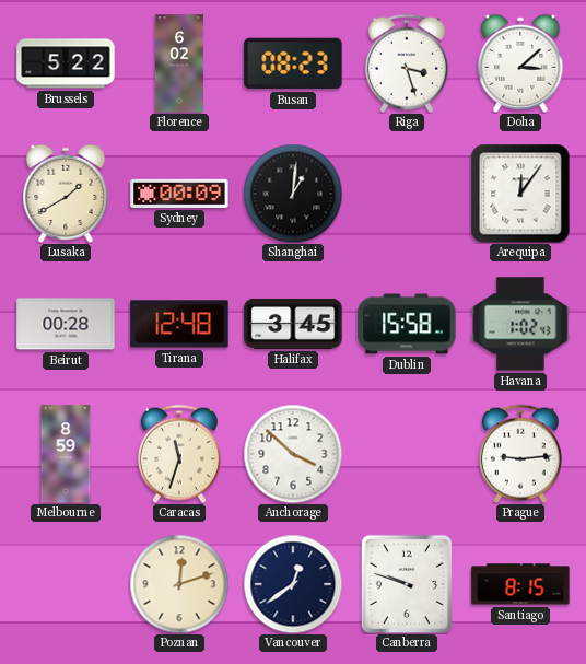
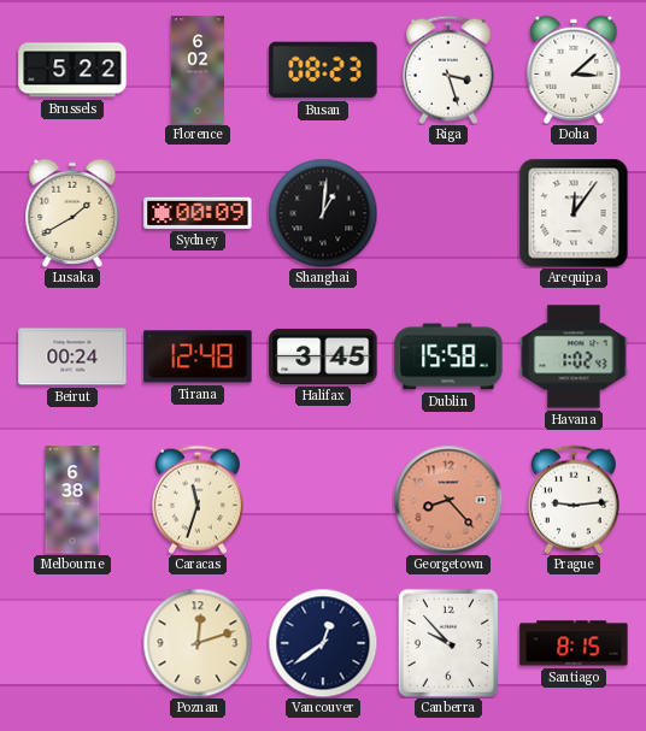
Beirut: 00:28 -> 00:24 (72, 356)
Melbourne: 8:59 -> 6:38 (72, 500)
Anchorage: 3:52 -> none (293, 454)
Georgetown: none -> 8:23 (448, 500)
Canberra: 9:48 -> 9:53 (448, 643)
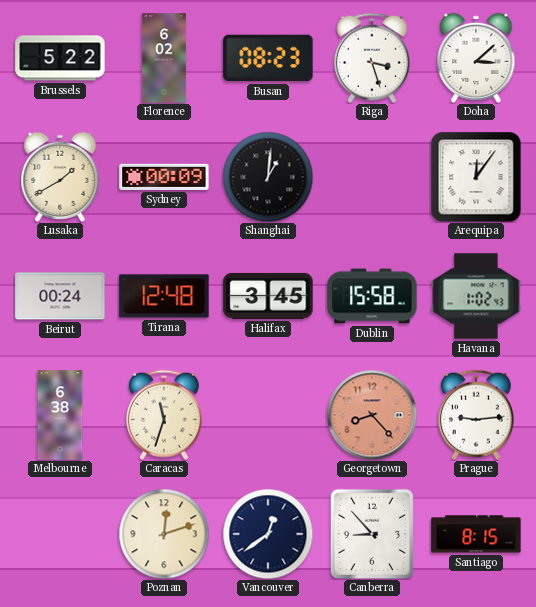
Canberra: 9:53 -> 8:53 (372, 534)
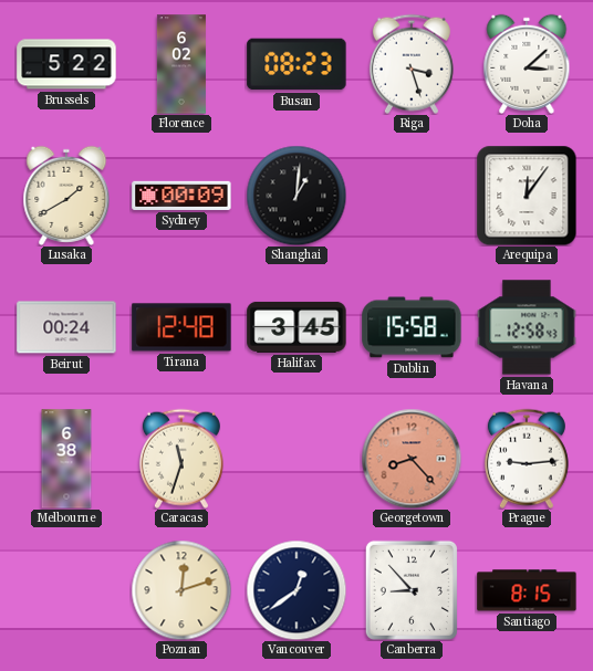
Havana: 1:02 -> 12:58 (527, 327)
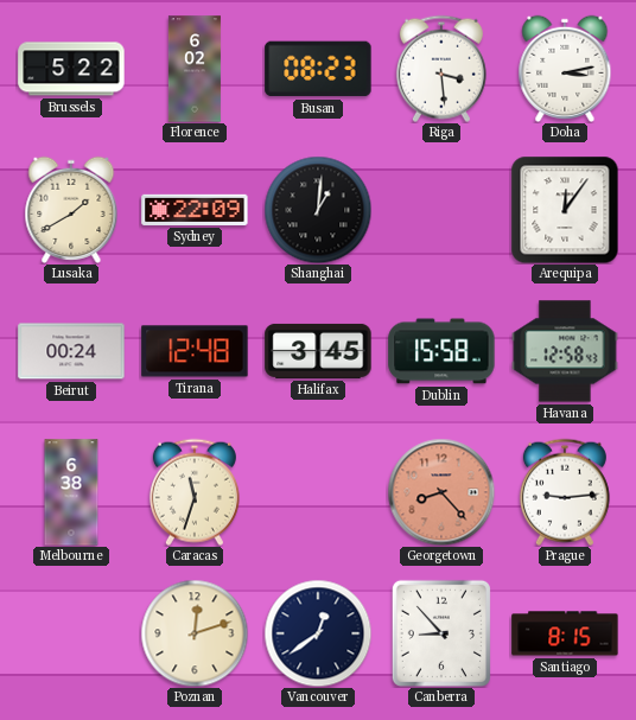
Riga: 3:27 -> 3:29 (441, 69)
Doha: 3:08 -> 3:13 (565, 69)
Sydney: 00:09 -> 22:09 (195, 210)
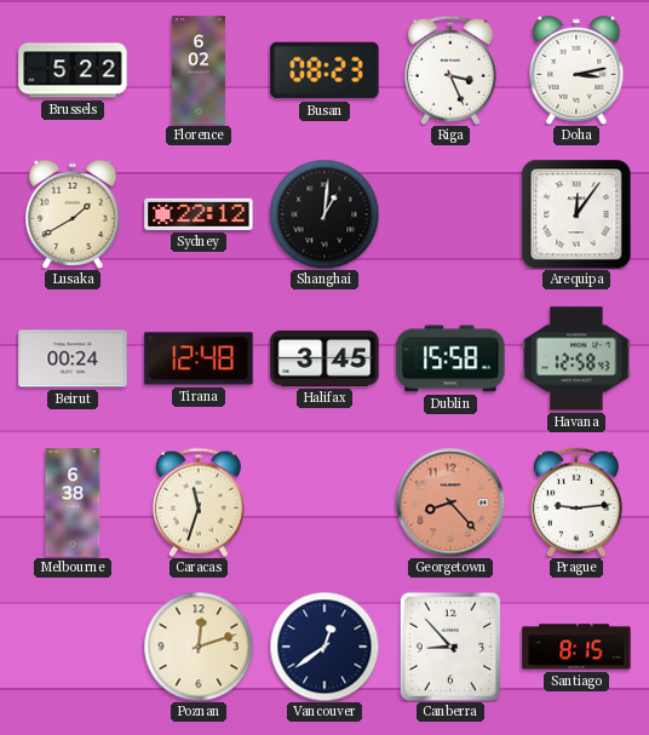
Riga: 3:29 -> 3:26 (450, 70)
Sydney: 22:09 -> 22:12 (199, 214)
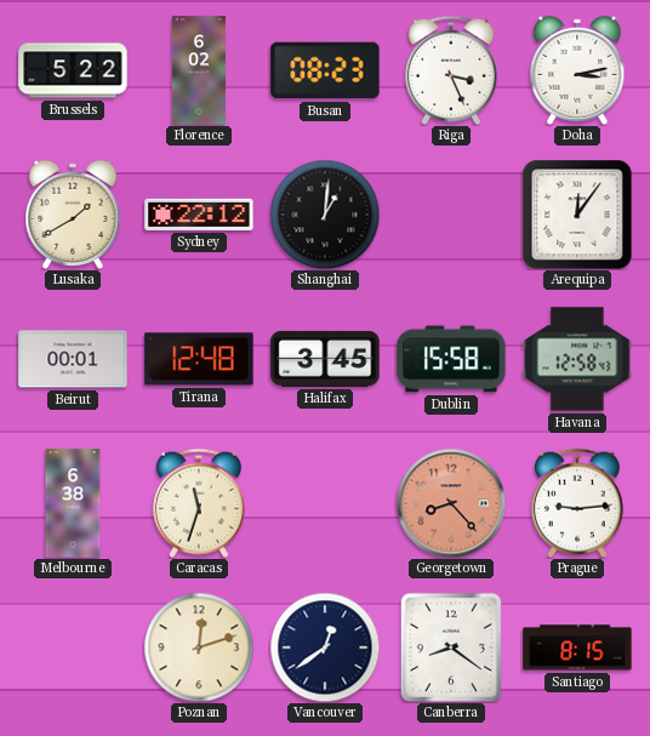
Beirut: 00:24 -> 00:01 (73, 359)
Canberra: 8:53 -> 8:21 (451, 647)
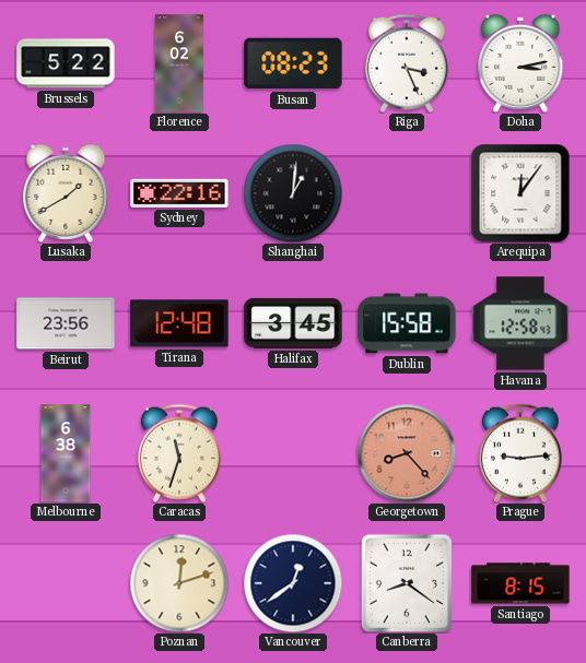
Sydney: 22:12 -> 22:16 (179, 193)
Beirut: 00:01 -> 23:56 (66, 323)
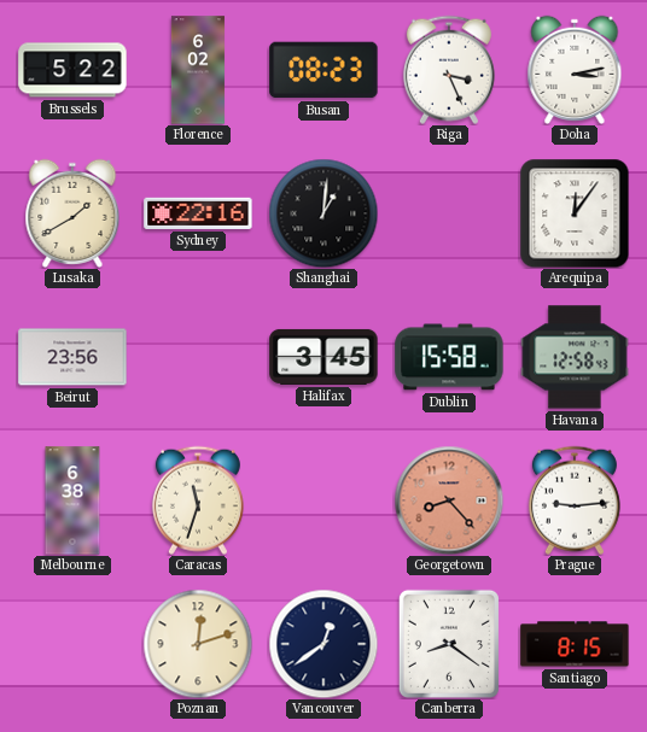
Tirana: 12:48 -> none (179, 323)
